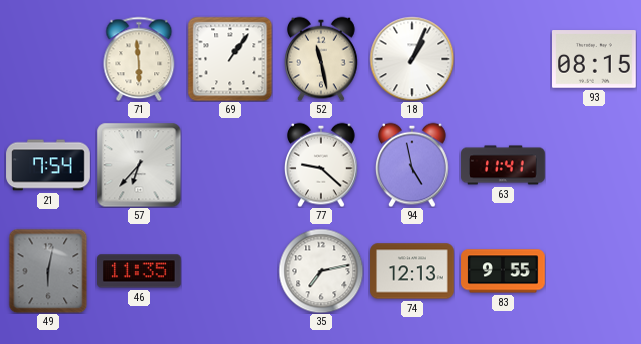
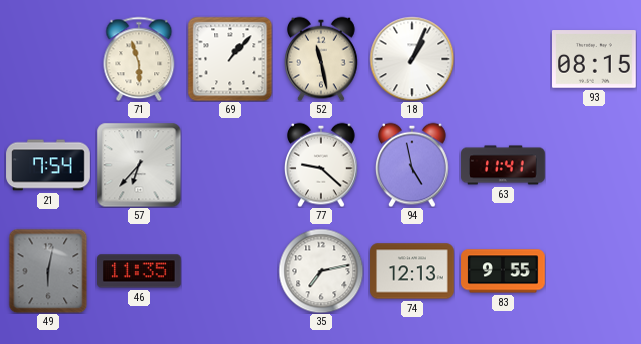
71: 5:59 -> 5:57 (139, 59)
69: 1:06 -> 1:07 (230, 59)
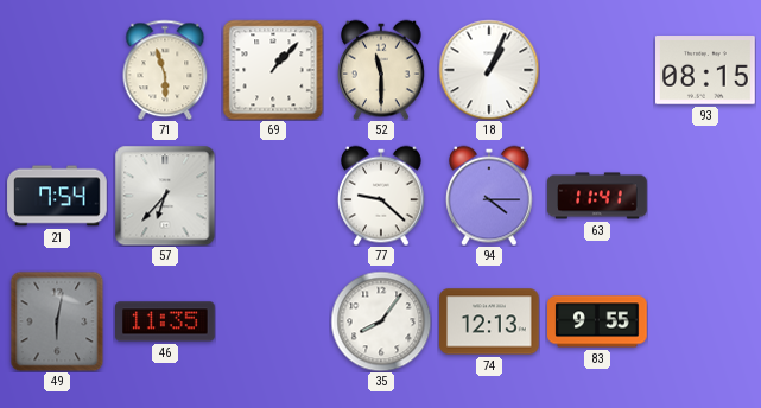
52: 11:28 -> 11:30 (382, 70)
94: 4:58 -> 4:15 (490, 196)
35: 7:13 -> 8:06 (381, 321)
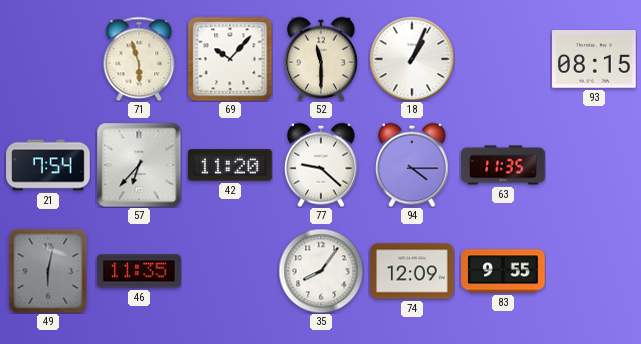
69: 1:07 -> 10:07 (230, 59)
42: none -> 11:20 (231, 165)
63: 11:41 -> 11:35 (503, 165)
74: 12:13 -> 12:09 (412, 271)
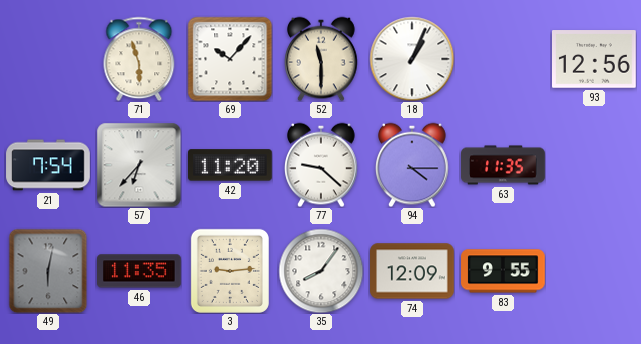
93: 08:15 -> 12:56 (595, 59)
3: none -> 9:14 (230, 271)
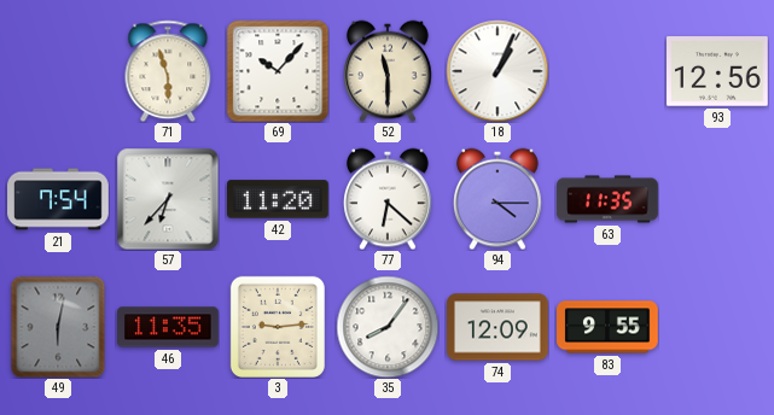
77: 9:22 -> 6:22 (389, 199)
